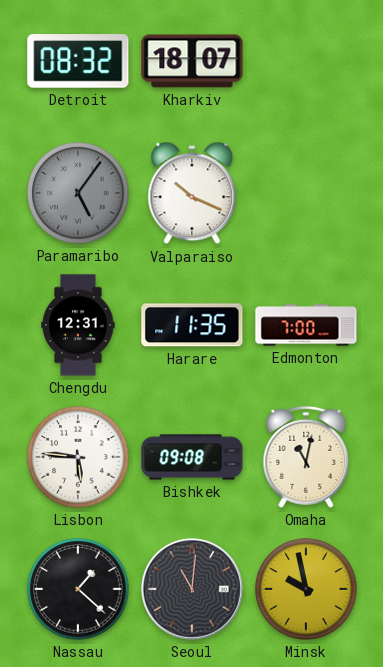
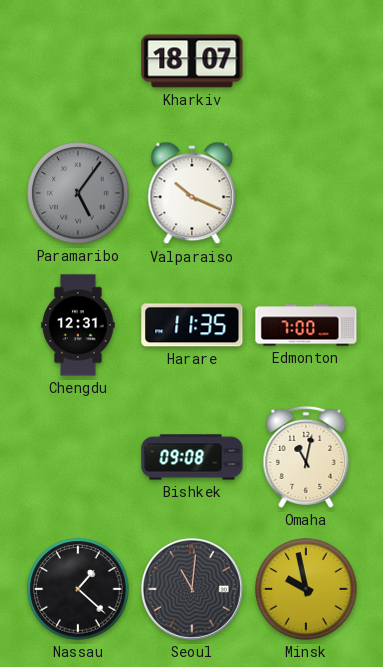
Detroit: 08:32 -> none (78, 61)
Lisbon: 5:46 -> none (78, 457)
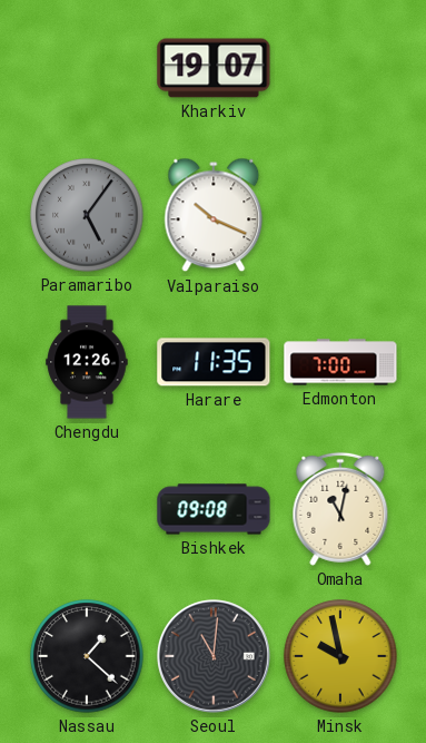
Kharkiv: 18:07 -> 19:07 (214, 68)
Chengdu: 12:31 -> 12:26 (87, 362)
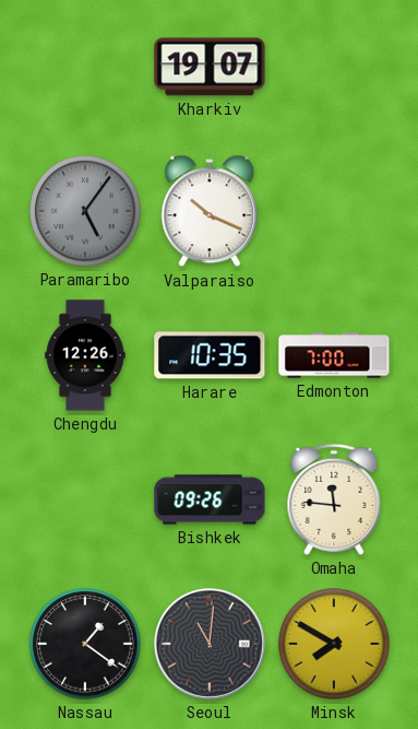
Harare: 11:35 -> 10:35 (210, 355)
Bishkek: 09:08 -> 09:26 (210, 499)
Omaha: 11:02 -> 11:46 (334, 499)
Nassau: 1:22 -> 1:21 (85, 644)
Minsk: 9:58 -> 7:50 (334, 644)
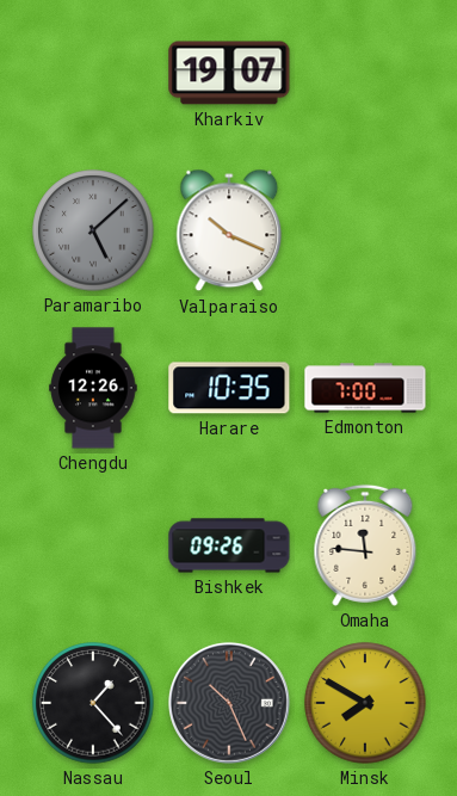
Paramaribo: 5:06 -> 5:08 (93, 230)
Nassau: 1:21 -> 1:23 (93, 703)
Seoul: 11:01 -> 10:26 (229, 703)
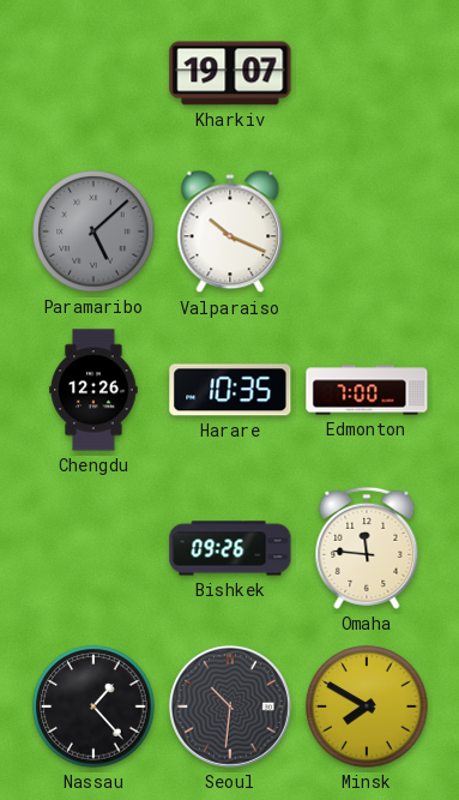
Seoul: 10:26 -> 10:31 (230, 706)
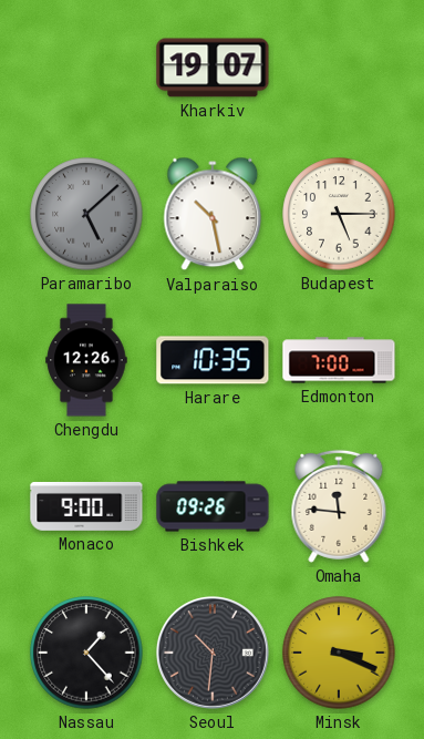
Valparaiso: 10:19 -> 10:28 (213, 214)
Budapest: none -> 5:15 (339, 214)
Monaco: none -> 9:00 (86, 506)
Minsk: 7:50 -> 3:19 (339, 653)
